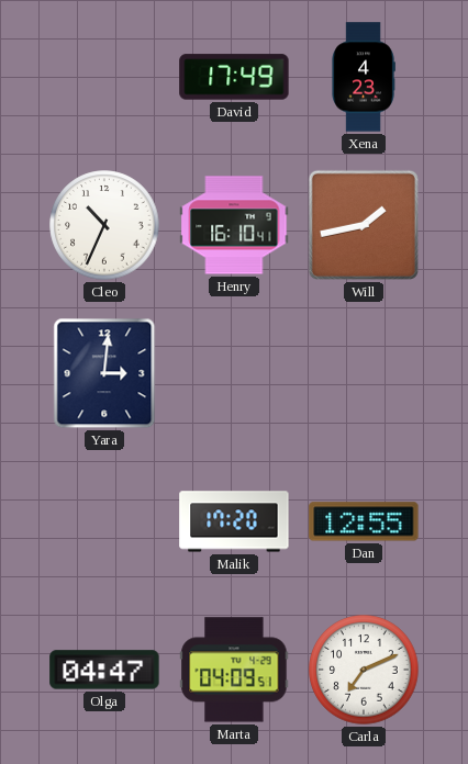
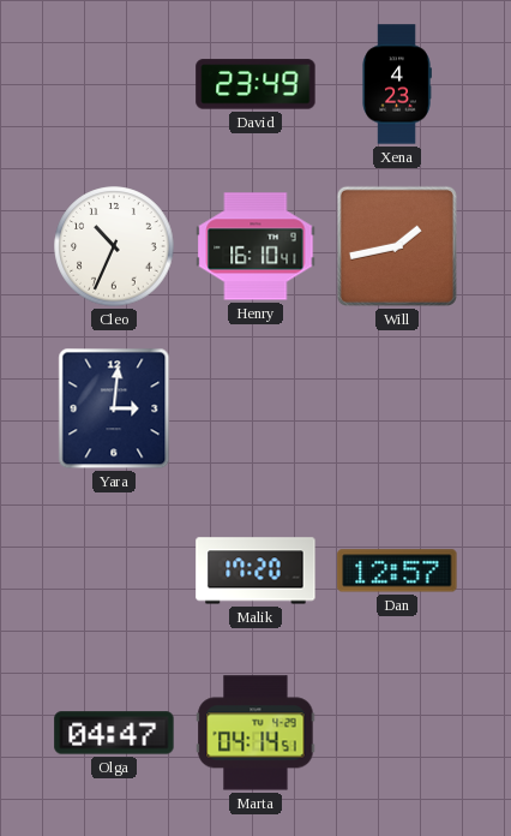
David: 17:49 -> 23:49 (256, 84)
Dan: 12:55 -> 12:57 (397, 571)
Marta: 04:09 -> 04:14 (256, 733)
Carla: 7:11 -> none (364, 670)
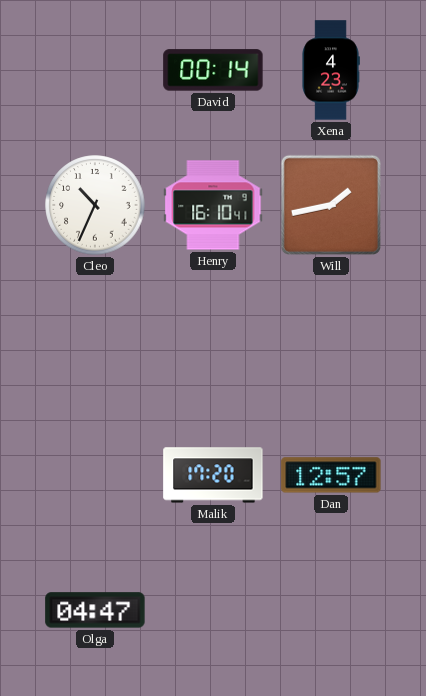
David: 23:49 -> 00:14 (213, 70)
Yara: 3:01 -> none (114, 408)
Marta: 04:14 -> none (256, 733)
